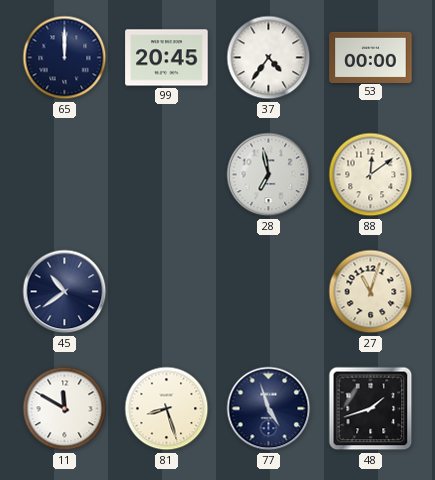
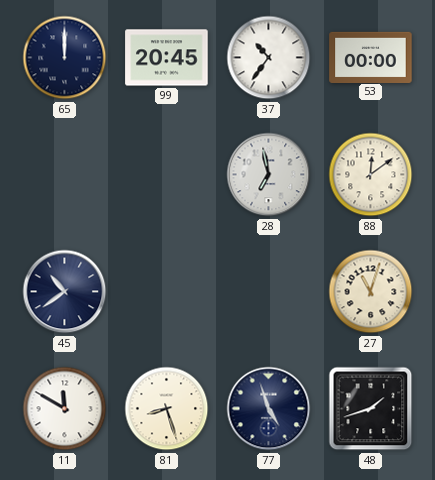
37: 4:36 -> 10:36 (269, 58)
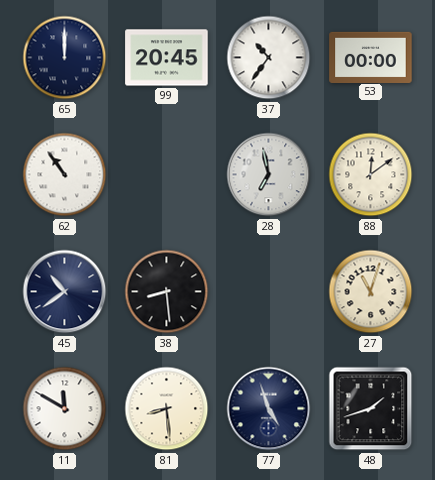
62: none -> 10:54 (65, 175)
38: none -> 8:29 (167, 292)
81: 8:27 -> 8:29 (167, 409)
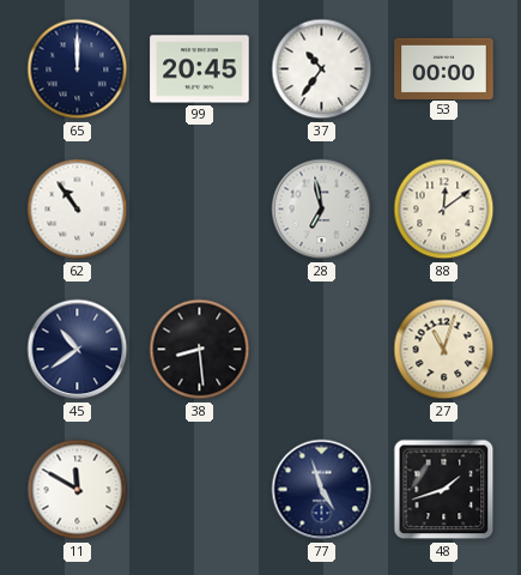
81: 8:29 -> none (167, 409)
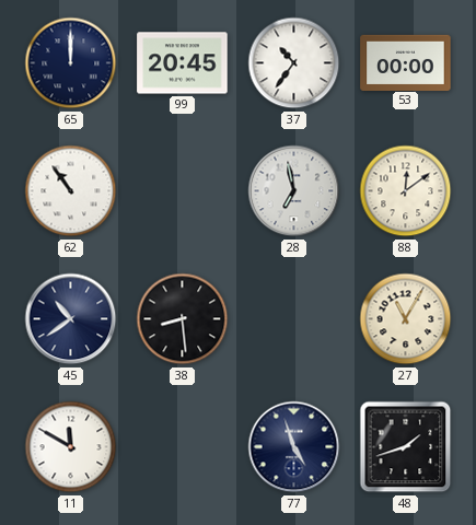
27: 11:03 -> 11:05 (406, 319)
